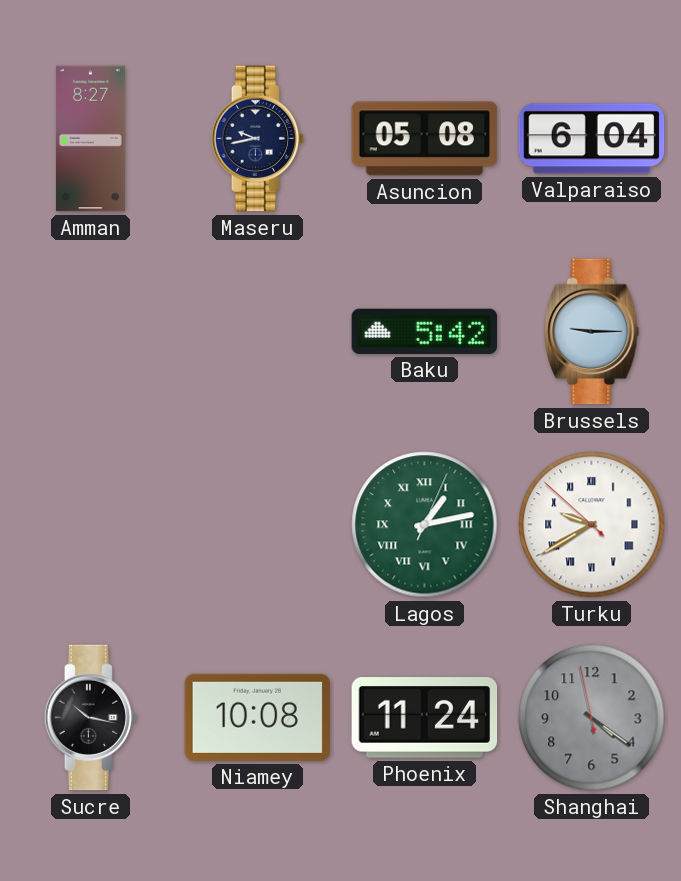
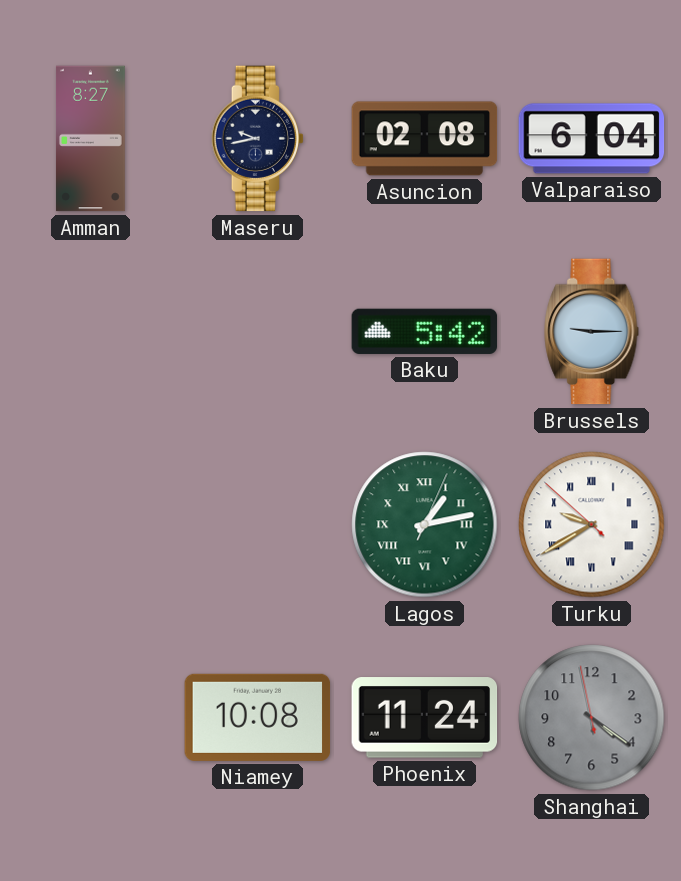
Asuncion: 05:08 -> 02:08 (425, 139)
Sucre: 10:17 -> none (90, 718)
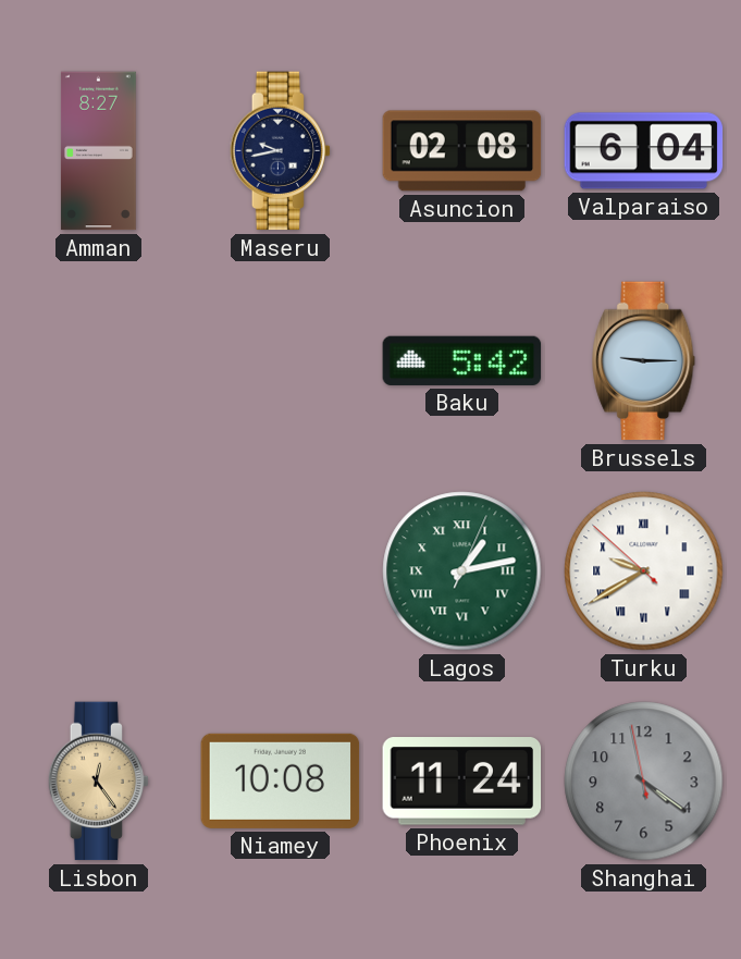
Lisbon: none -> 12:24 (98, 782)
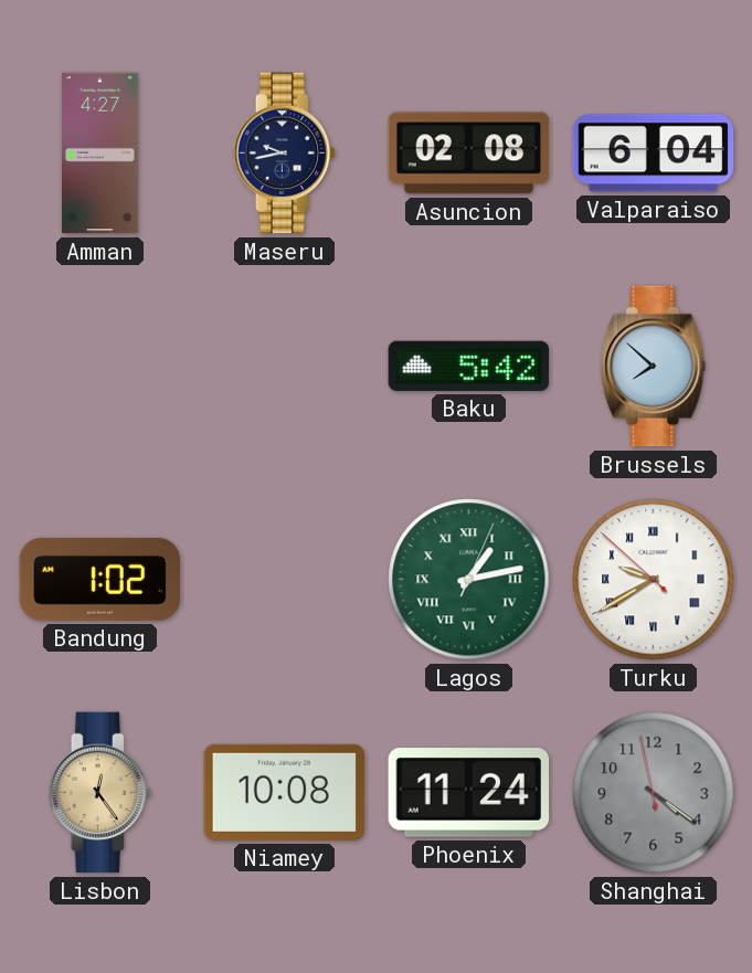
Amman: 8:27 -> 4:27 (99, 154)
Brussels: 9:15 -> 7:52 (654, 367)
Bandung: none -> 1:02 (100, 579)
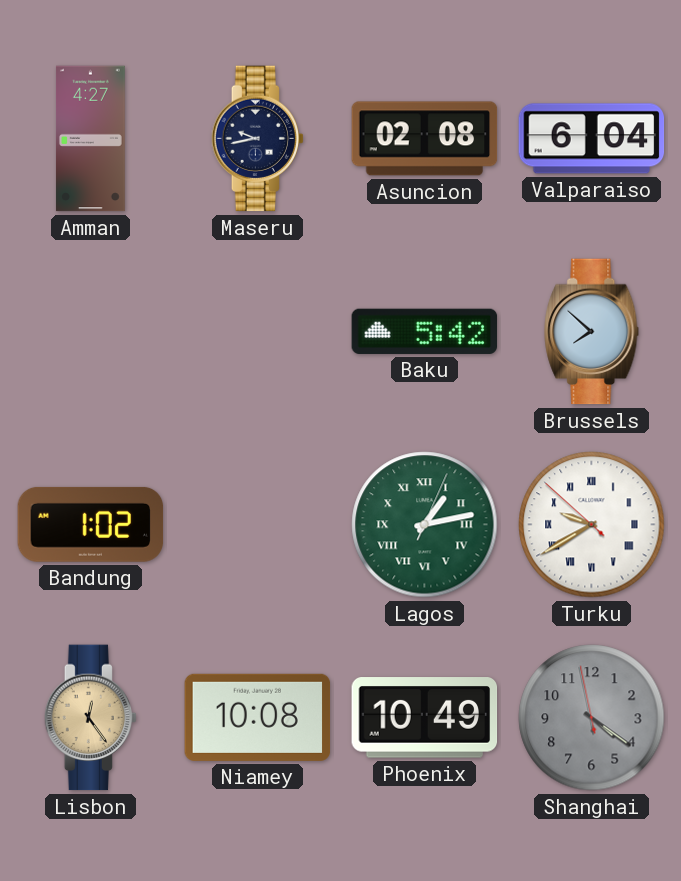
Phoenix: 11:24 -> 10:49 (425, 718)
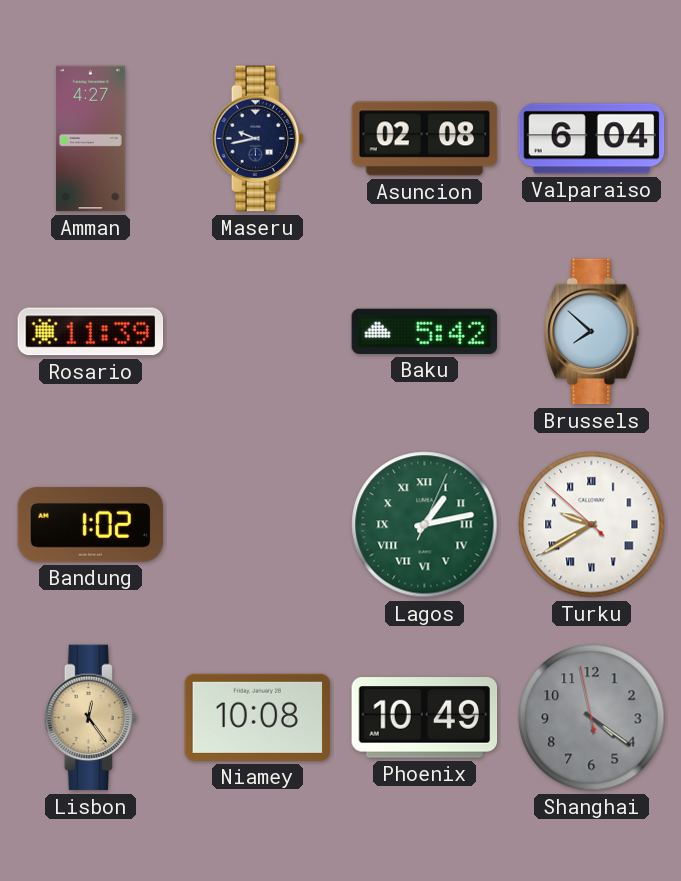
Rosario: none -> 11:39 (91, 332)
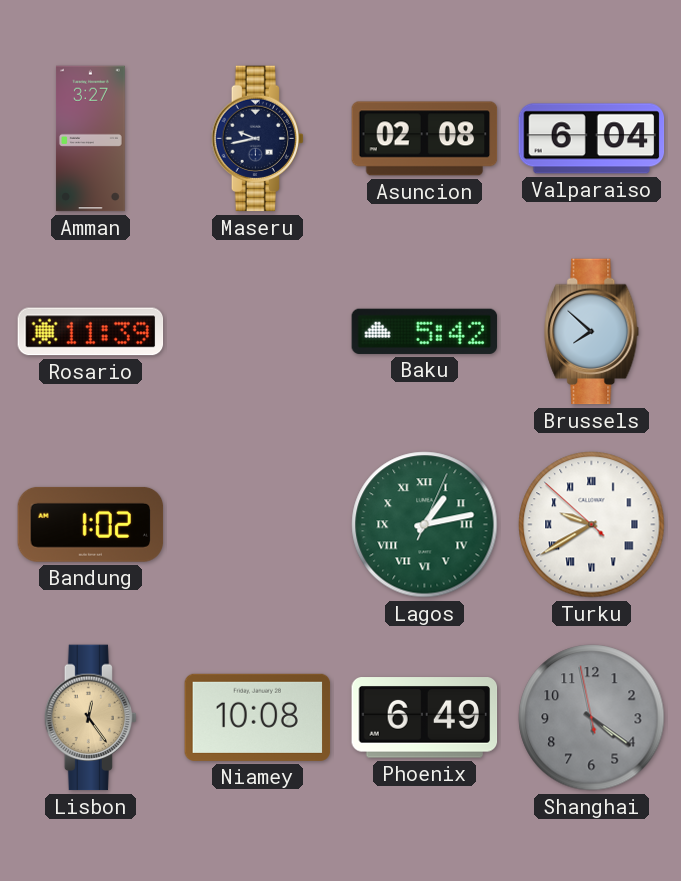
Amman: 4:27 -> 3:27 (90, 139)
Phoenix: 10:49 -> 6:49 (425, 718)
